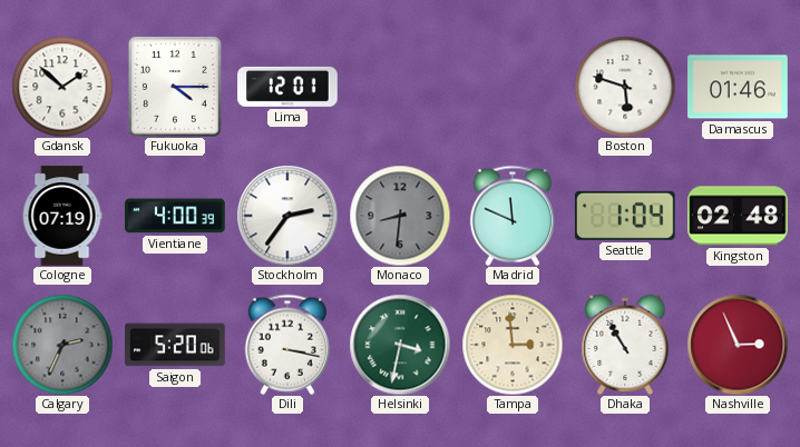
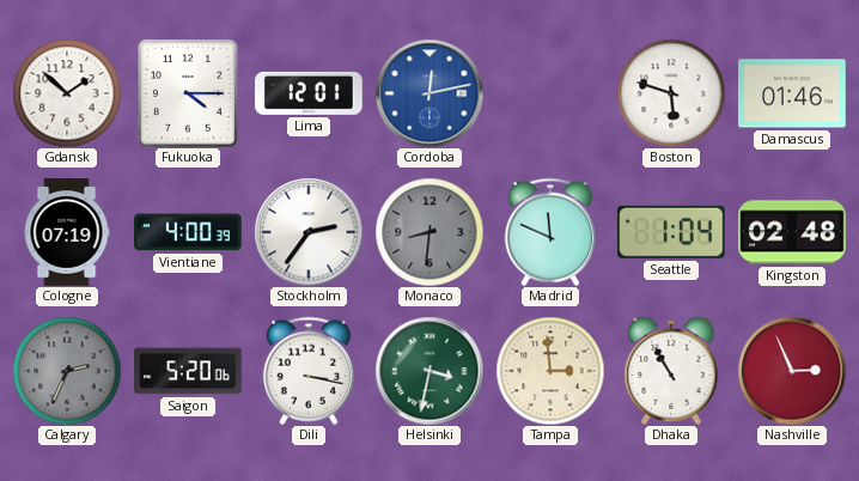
Cordoba: none -> 12:13 (429, 93)
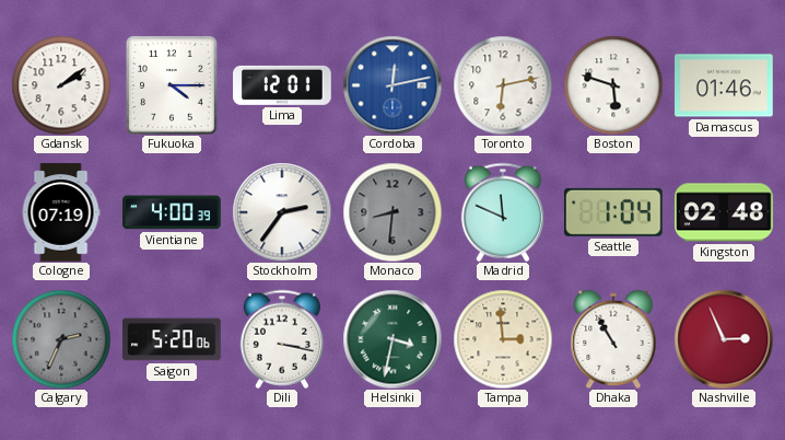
Gdansk: 1:52 -> 2:09 (61, 85)
Toronto: none -> 6:13 (503, 85)
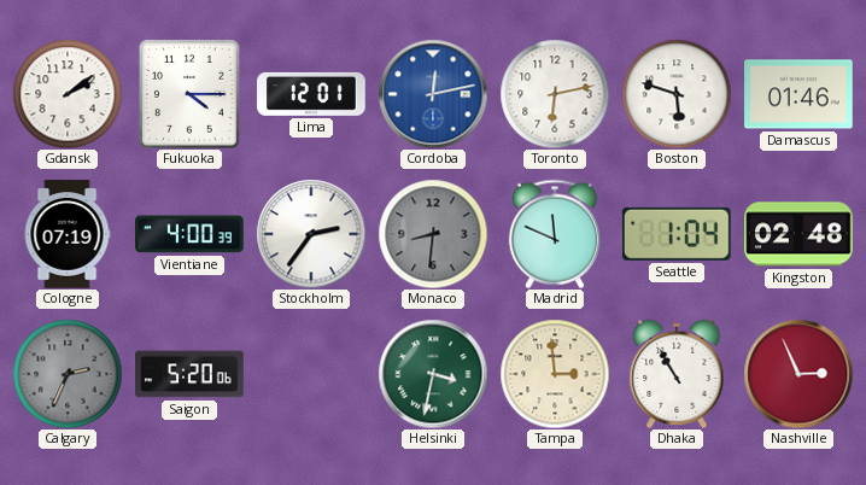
Dili: 3:17 -> none (282, 339)
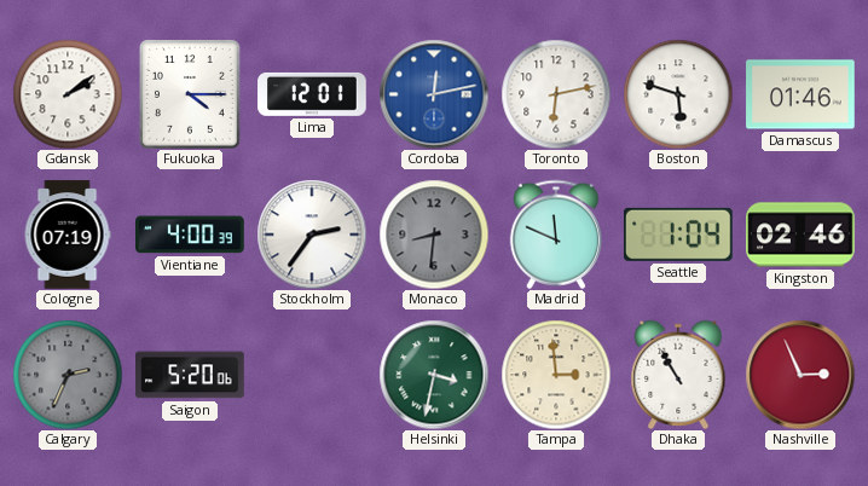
Kingston: 02:48 -> 02:46 (800, 235)
